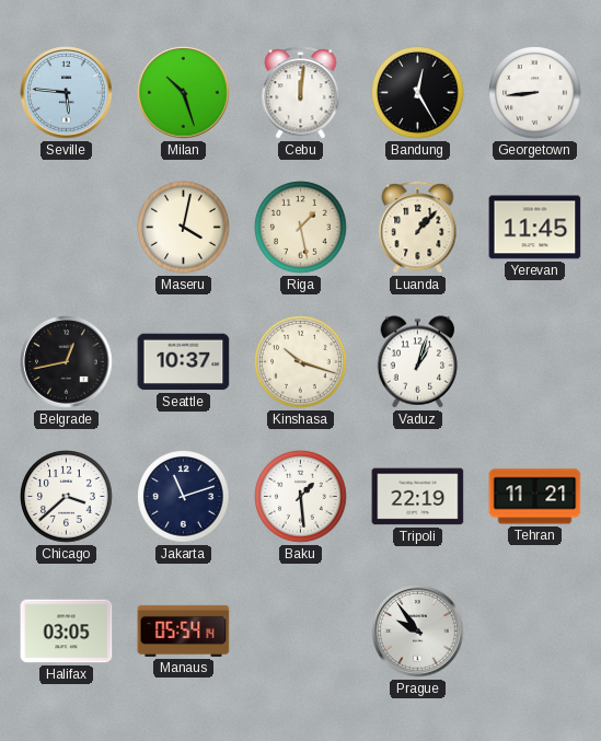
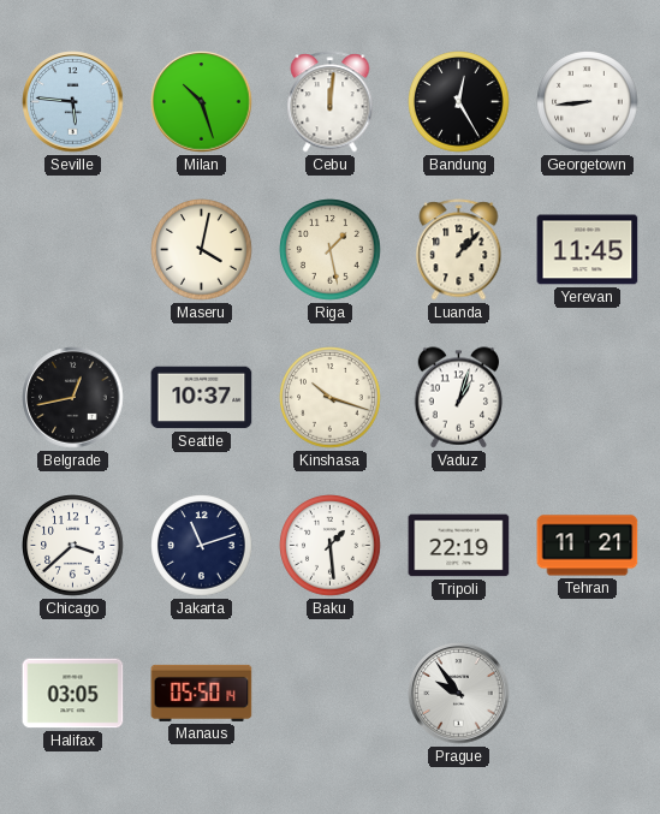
Manaus: 05:54 -> 05:50 (202, 693)
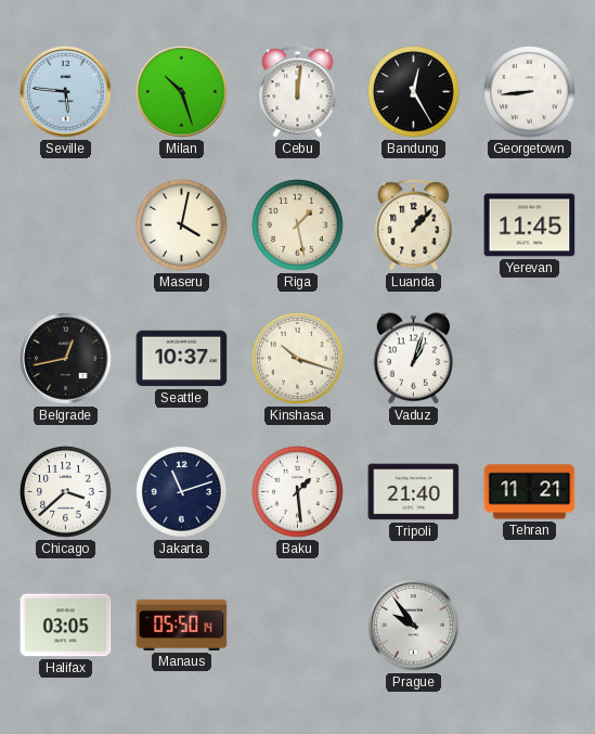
Tripoli: 22:19 -> 21:40 (414, 492)
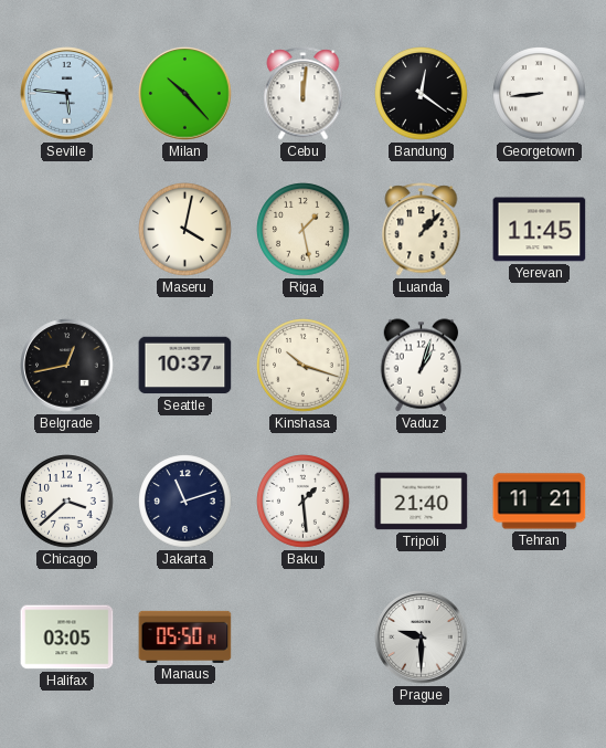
Milan: 10:27 -> 10:23 (185, 94)
Bandung: 12:25 -> 12:21 (422, 94)
Prague: 9:54 -> 9:30 (422, 638)
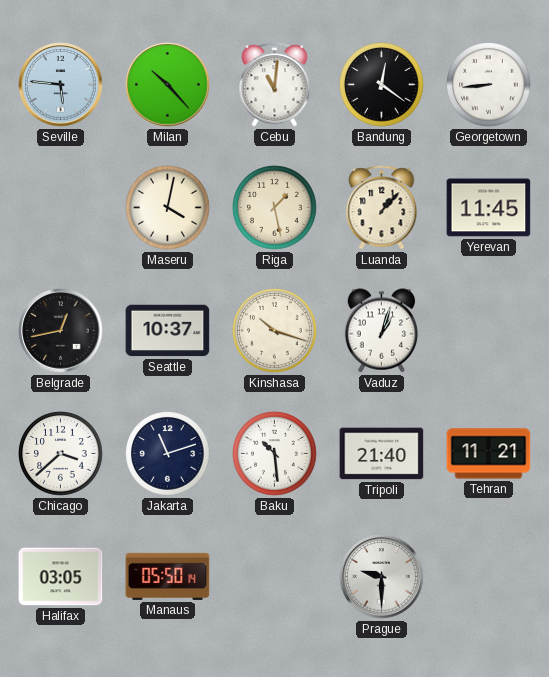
Cebu: 12:01 -> 11:01 (275, 85)
Baku: 1:29 -> 10:29 (275, 454)
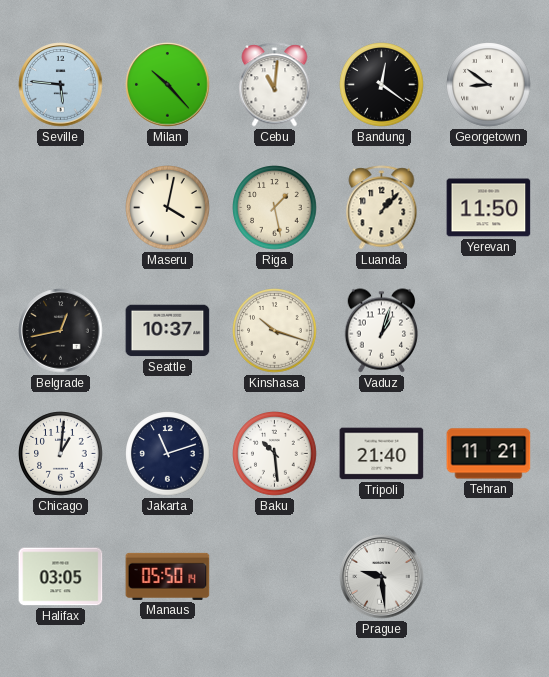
Georgetown: 8:44 -> 8:51 (489, 85)
Yerevan: 11:45 -> 11:50 (489, 208)
Chicago: 3:38 -> 1:01 (61, 454)
Prague: 9:30 -> 9:29 (382, 577)
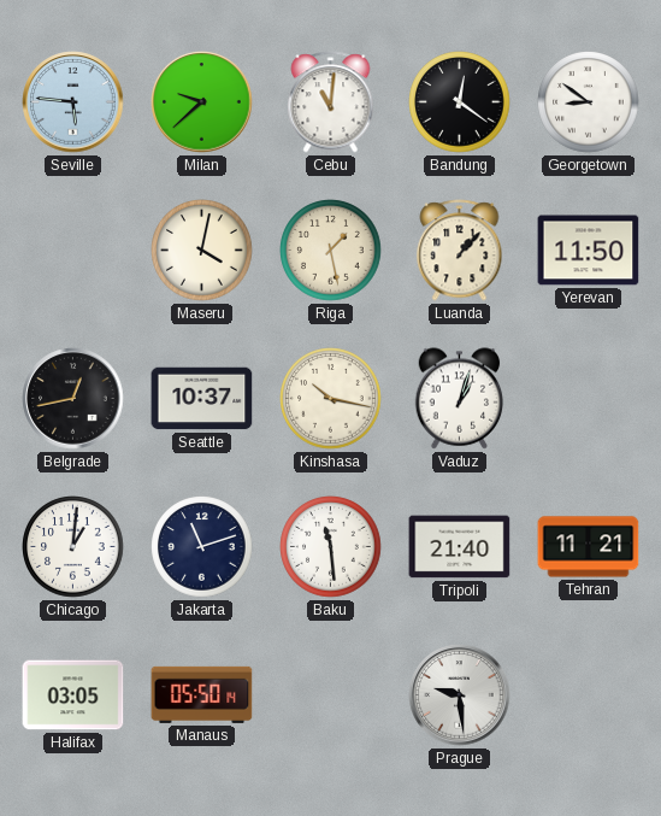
Milan: 10:23 -> 9:38 (202, 102)
Kinshasa: 10:18 -> 10:17 (331, 399)
Baku: 10:29 -> 11:29 (331, 547)
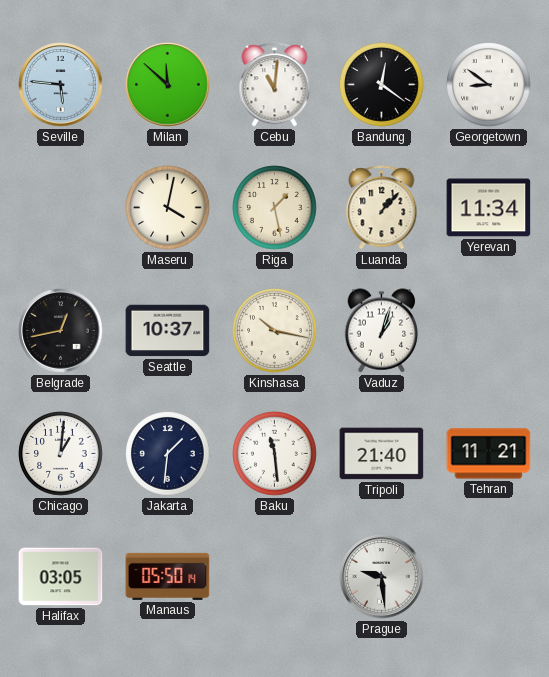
Milan: 9:38 -> 11:52 (168, 85)
Yerevan: 11:50 -> 11:34 (489, 208)
Jakarta: 11:12 -> 1:31 (168, 454)
